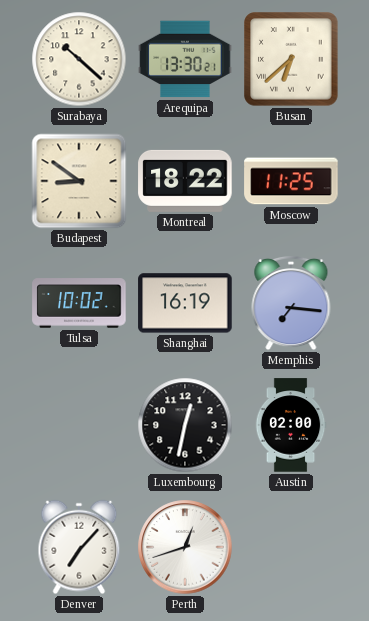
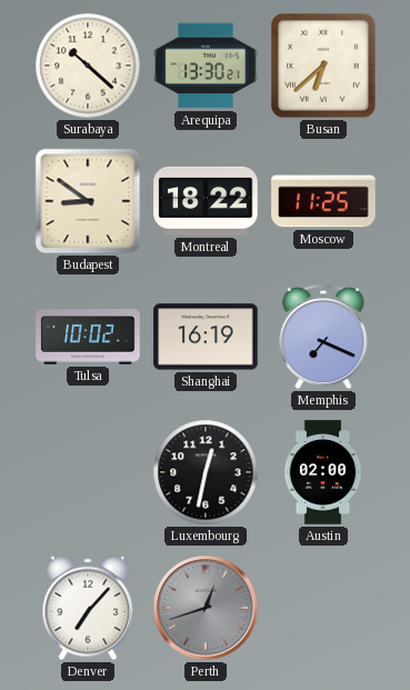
Memphis: 7:16 -> 7:19 (323, 337)
Perth dial: white -> grey (206, 608)
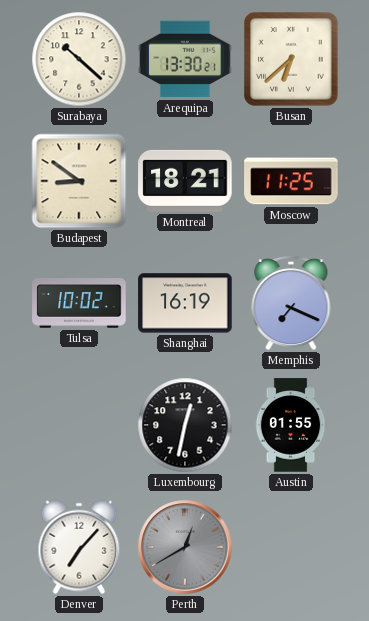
Montreal: 18:22 -> 18:21 (185, 181)
Austin: 02:00 -> 01:55 (291, 425)
Perth: 12:42 -> 12:40 (185, 547)
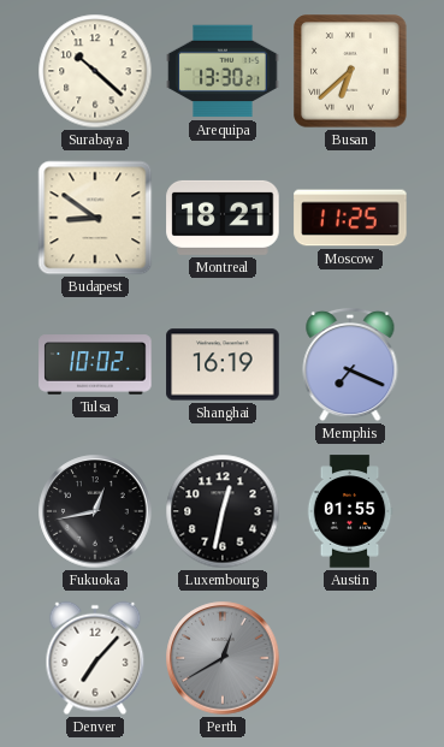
Fukuoka: none -> 12:43 (95, 511)
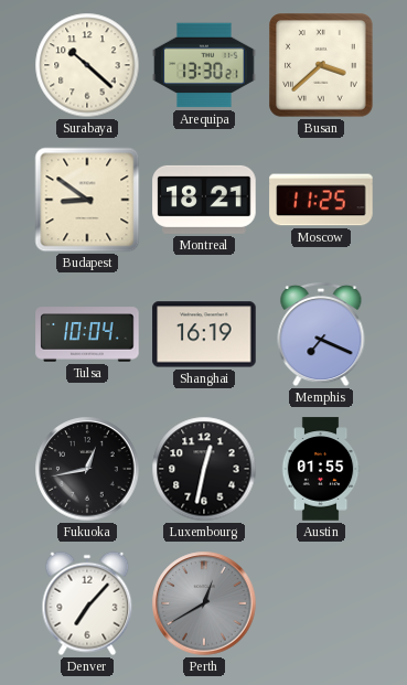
Busan: 6:38 -> 3:38 (321, 65)
Tulsa: 10:02 -> 10:04 (87, 334)
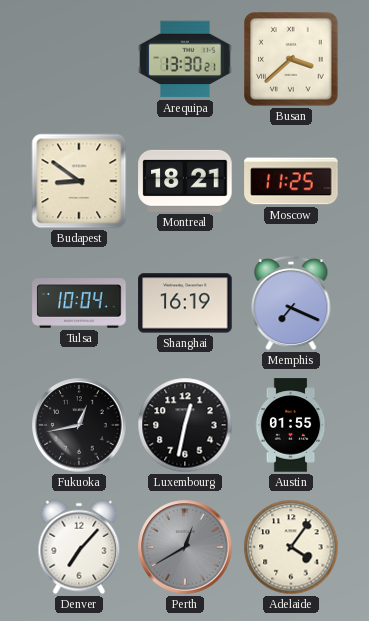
Surabaya: 10:22 -> none (87, 65)
Adelaide: none -> 4:06 (291, 547)
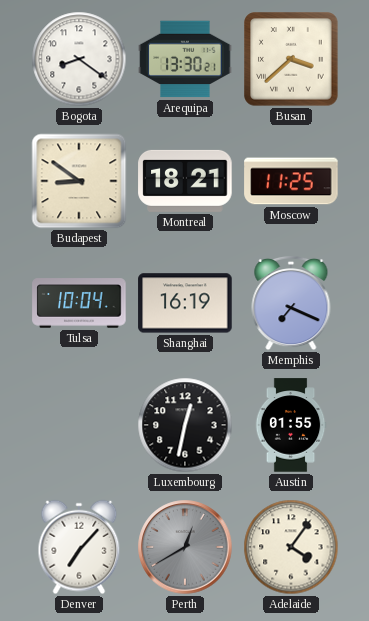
Bogota: none -> 8:21 (79, 59)
Fukuoka: 12:43 -> none (79, 425)
